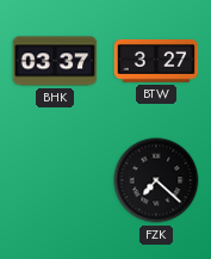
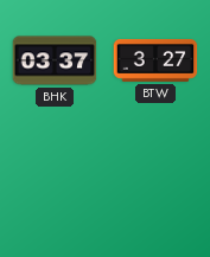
FZK: 7:22 -> none (156, 180)
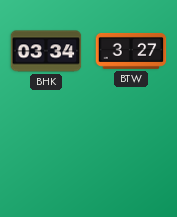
BHK: 03:37 -> 03:34 (46, 51)
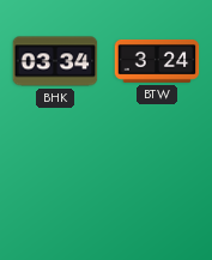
BTW: 3:27 -> 3:24 (157, 61)
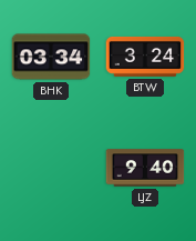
LJZ: none -> 9:40 (145, 168)
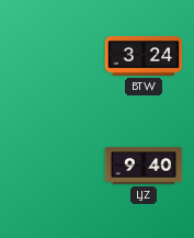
BHK: 03:34 -> none (51, 57)
